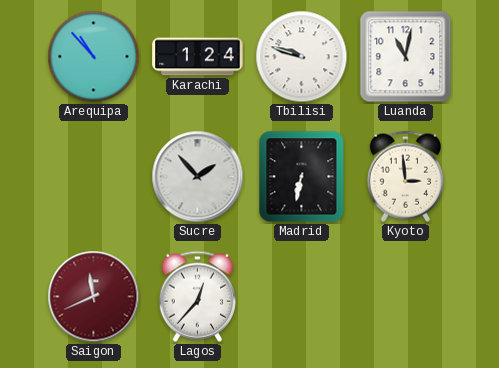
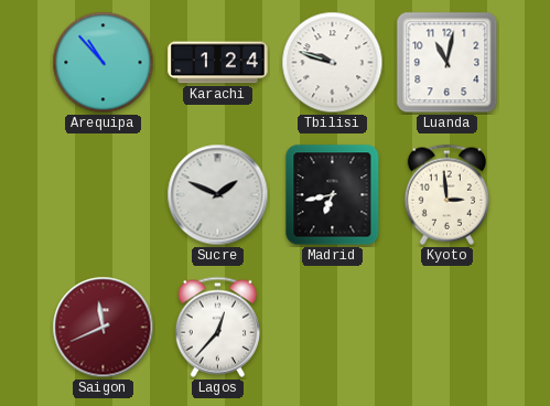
Sucre: 1:53 -> 1:49 (218, 195)
Madrid: 6:32 -> 6:43 (333, 195)
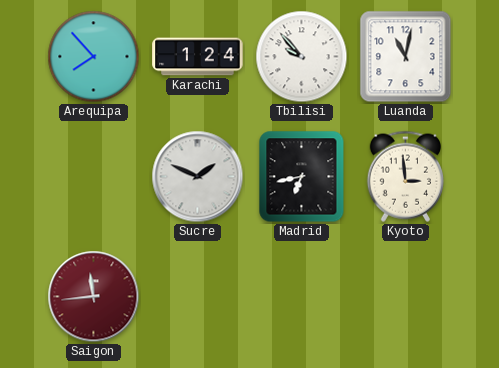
Arequipa: 10:53 -> 7:53 (94, 57)
Tbilisi: 9:48 -> 9:53 (302, 57)
Saigon: 11:41 -> 11:44 (94, 297)
Lagos: 12:37 -> none (217, 327)
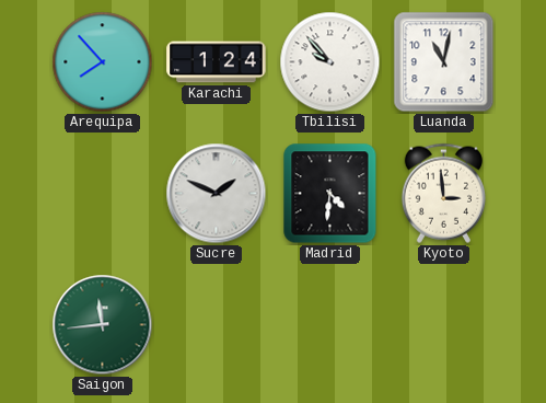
Madrid: 6:43 -> 4:31 (330, 194)
Saigon dial: burgundy -> green (103, 325)
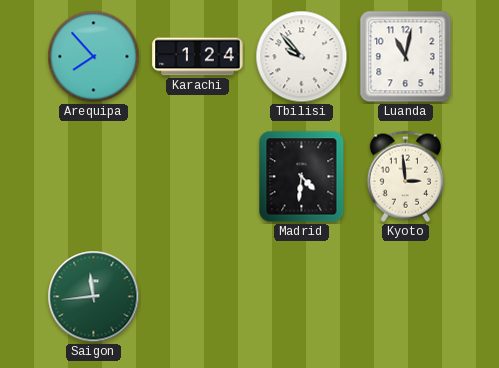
Sucre: 1:49 -> none (217, 194)
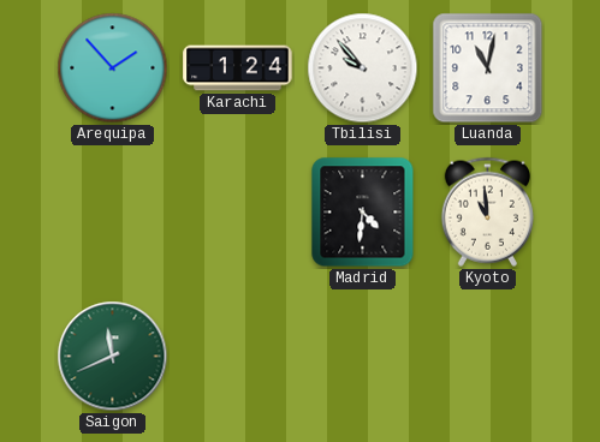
Arequipa: 7:53 -> 1:53 (113, 68)
Kyoto: 2:59 -> 10:59 (487, 211)
Saigon: 11:44 -> 11:41 (113, 357)
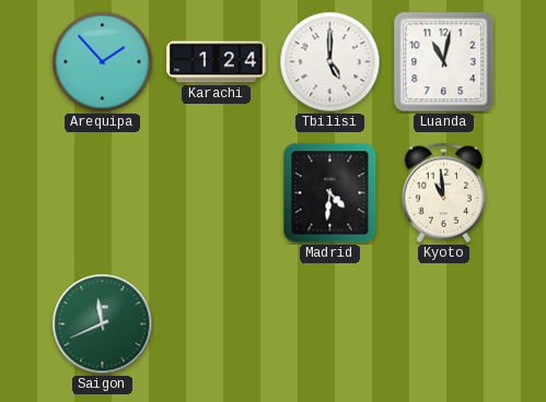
Tbilisi: 9:53 -> 5:00 (330, 62)
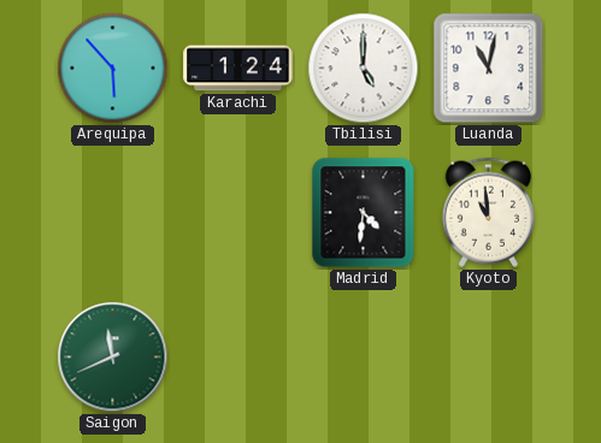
Arequipa: 1:53 -> 5:53 (113, 69)
